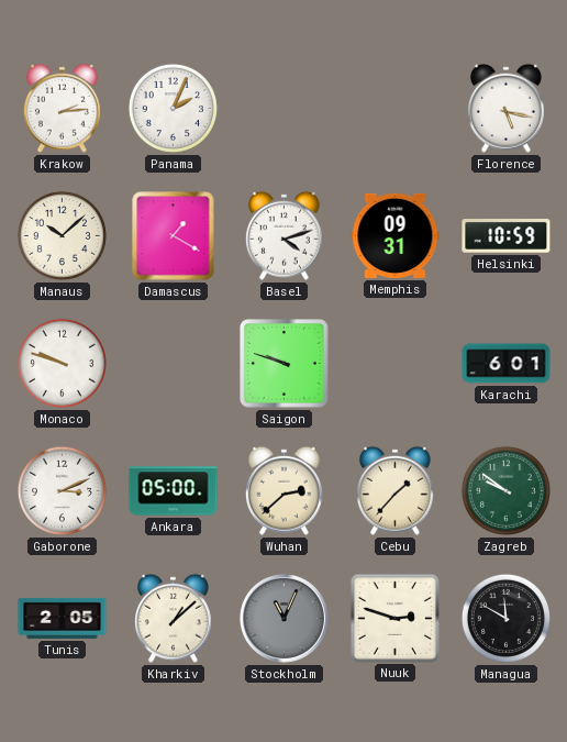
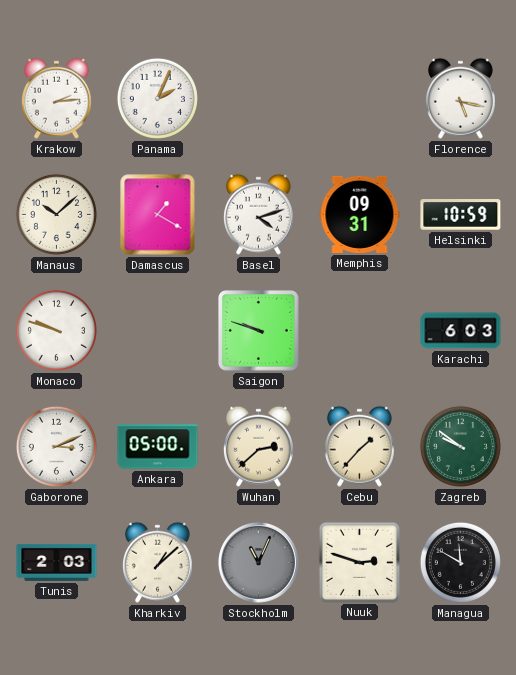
Karachi: 6:01 -> 6:03 (461, 331)
Tunis: 2:05 -> 2:03 (57, 562)
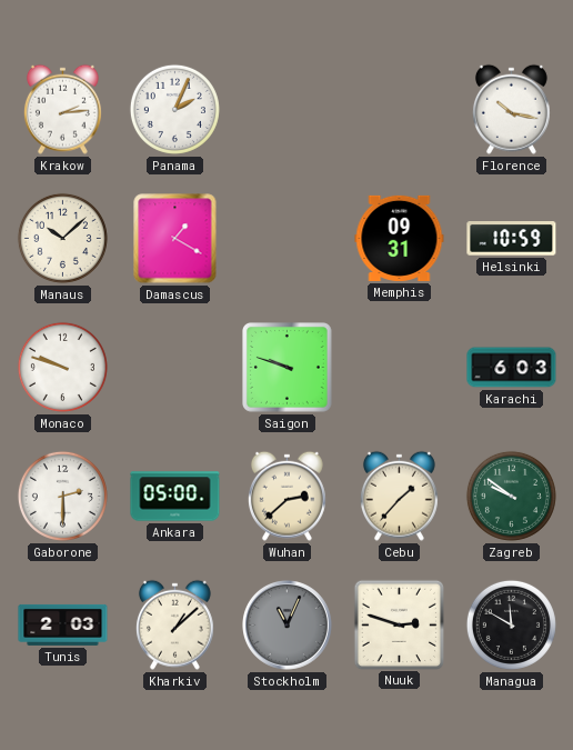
Florence: 5:17 -> 10:17 (511, 109)
Basel: 4:12 -> none (258, 214)
Gaborone: 3:11 -> 2:30 (62, 496)
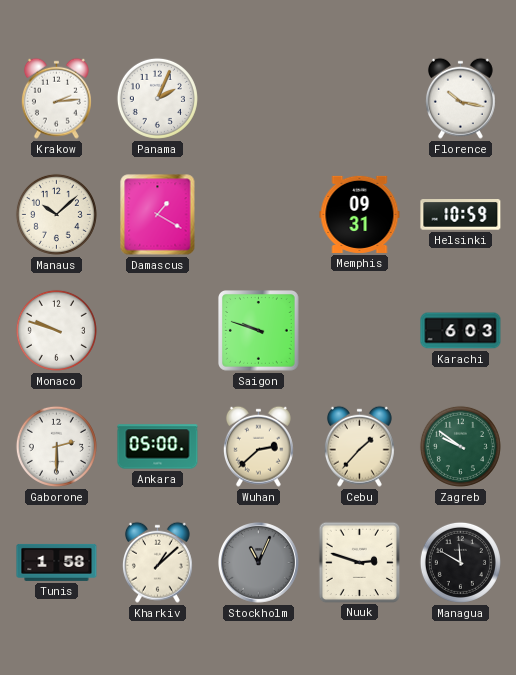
Tunis: 2:03 -> 1:58 (57, 562)
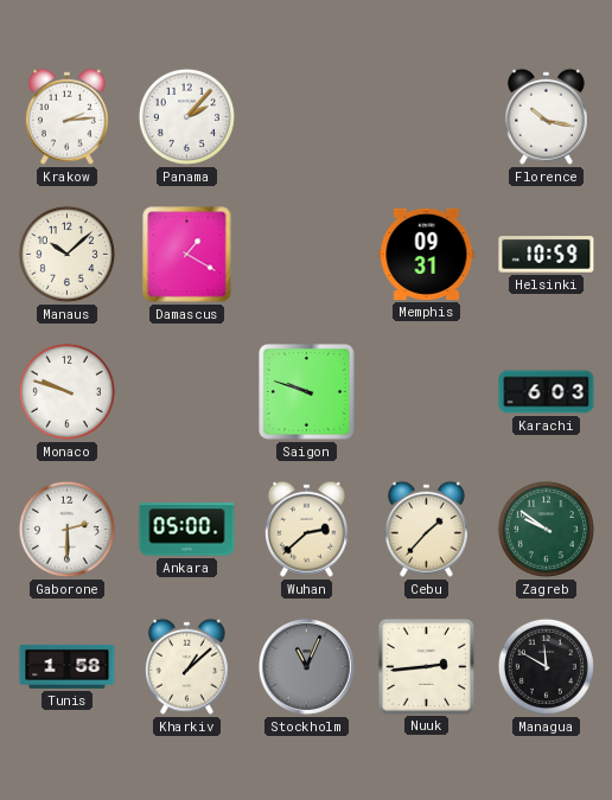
Panama: 2:04 -> 2:07 (186, 116)
Nuuk: 2:48 -> 2:44 (426, 666)
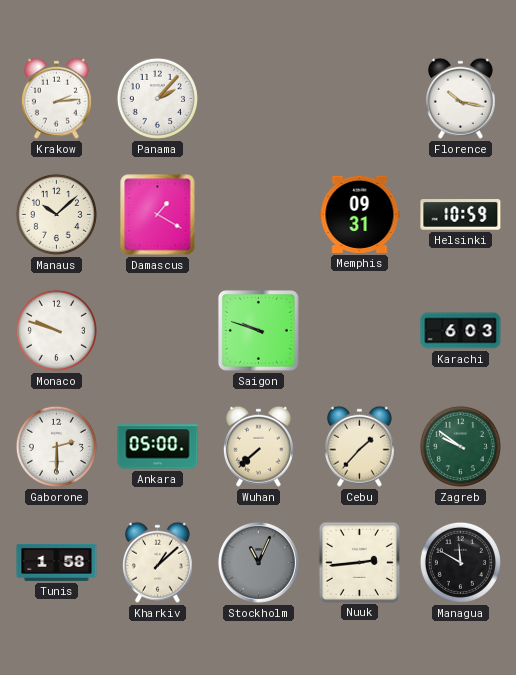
Wuhan: 2:38 -> 7:38 (258, 446)
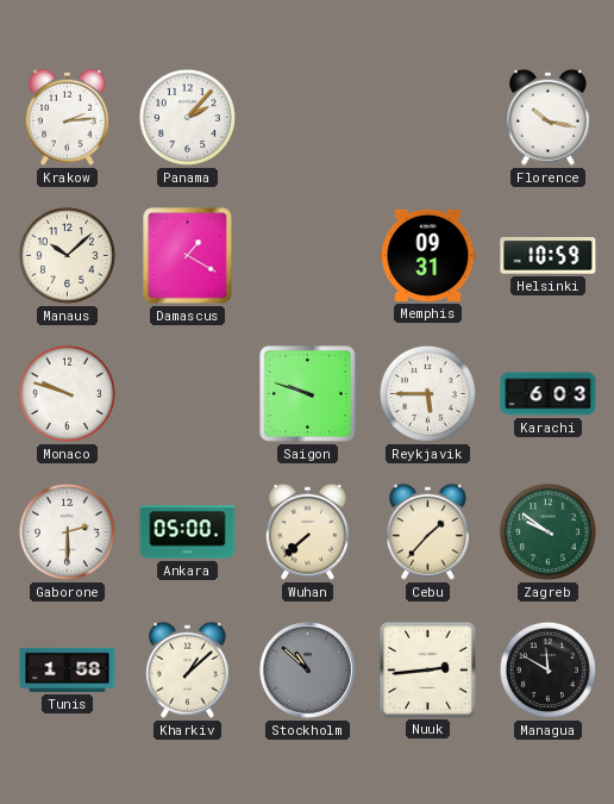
Reykjavik: none -> 5:45 (427, 393)
Stockholm: 11:04 -> 10:52 (308, 671)
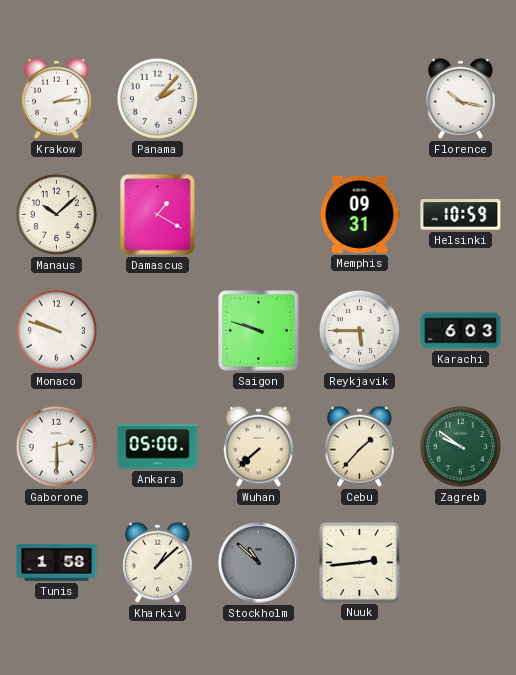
Managua: 11:50 -> none (547, 669)
